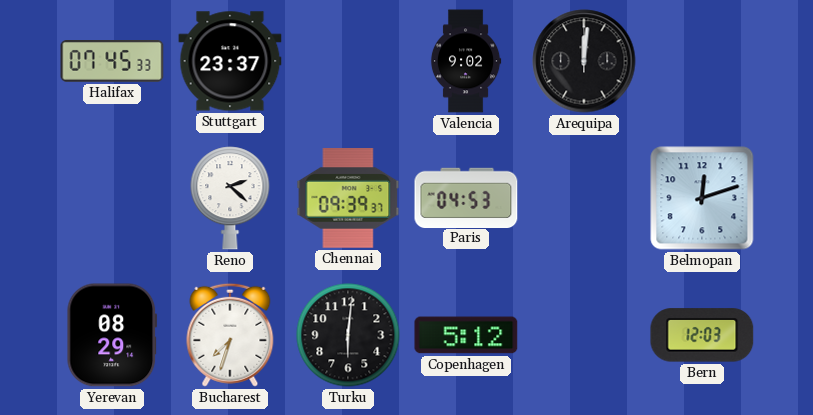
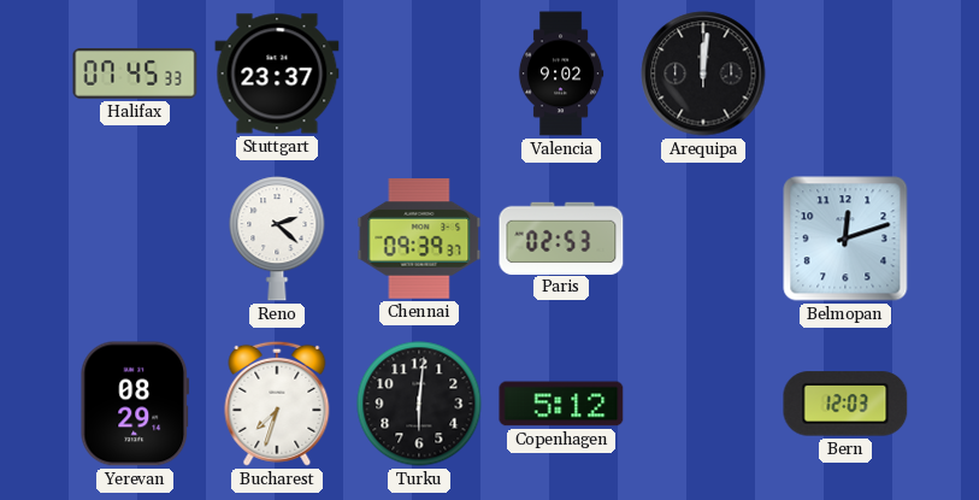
Paris: 04:53 -> 02:53 (561, 237)
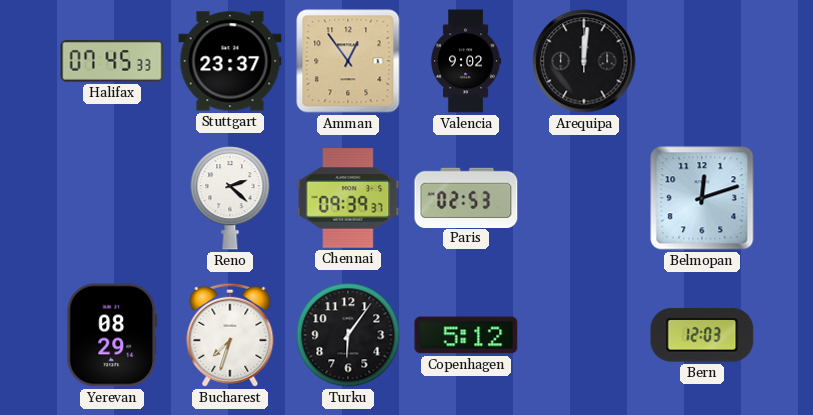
Amman: none -> 12:54 (348, 61)
Turku: 6:01 -> 6:06 (348, 335)
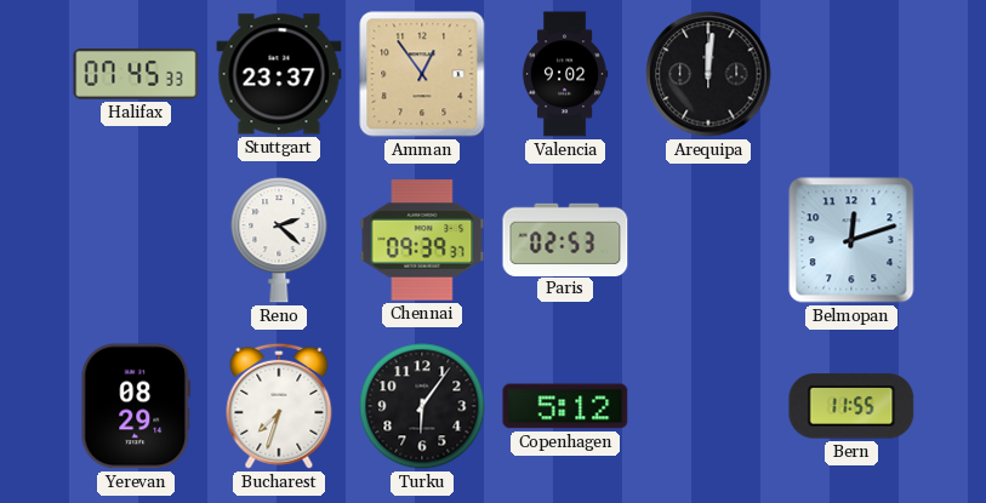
Bern: 12:03 -> 11:55 (851, 406)
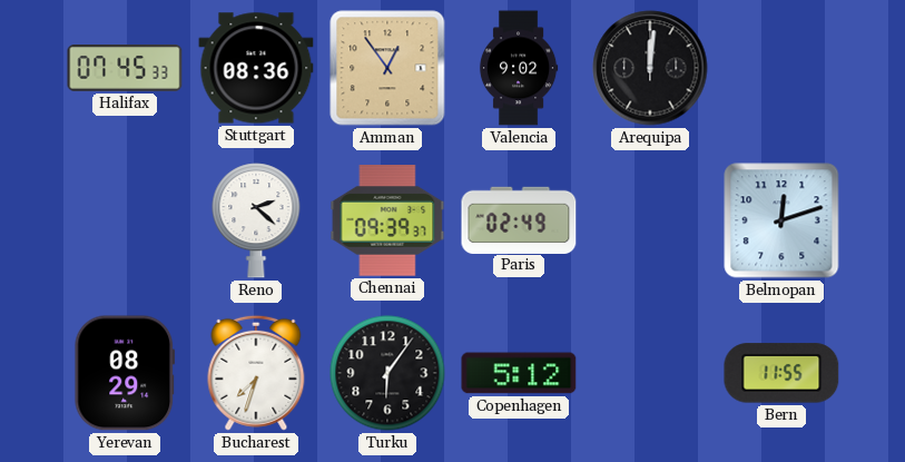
Stuttgart: 23:37 -> 08:36 (256, 68)
Paris: 02:53 -> 02:49 (519, 219)
